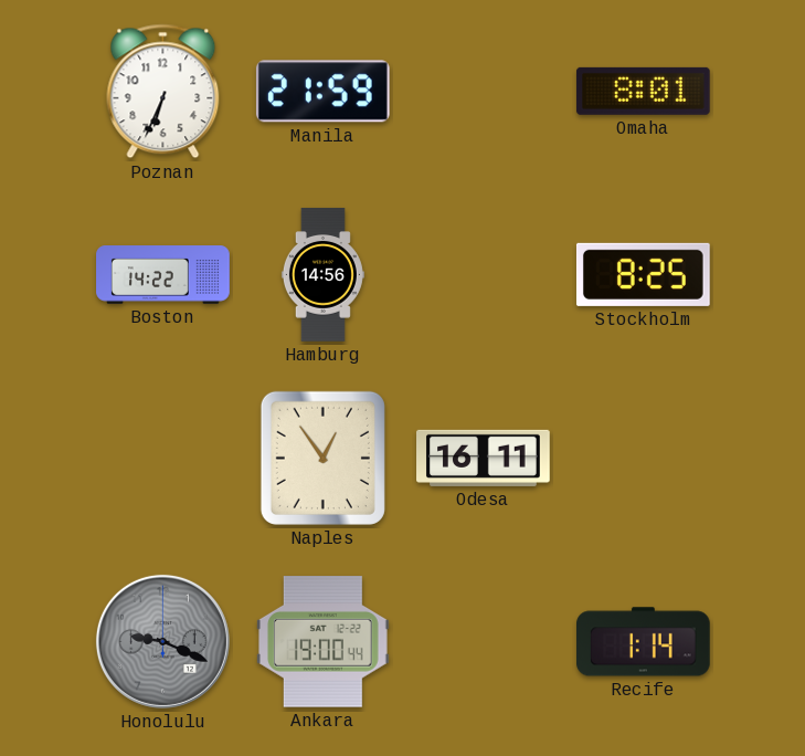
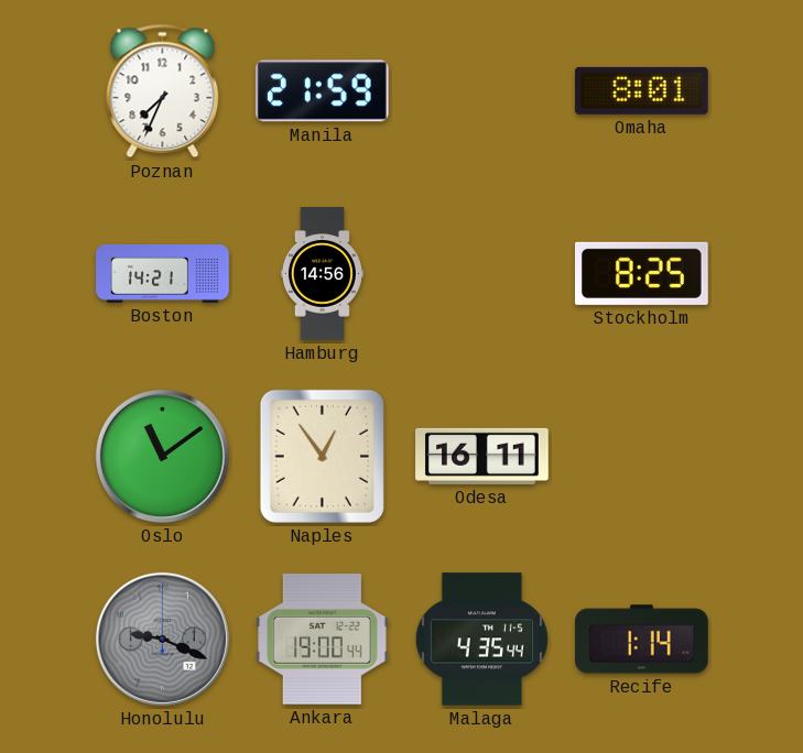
Poznan: 6:34 -> 7:34 (163, 91)
Boston: 14:22 -> 14:21 (163, 274)
Oslo: none -> 11:09 (162, 456)
Malaga: none -> 4:35 (481, 640)
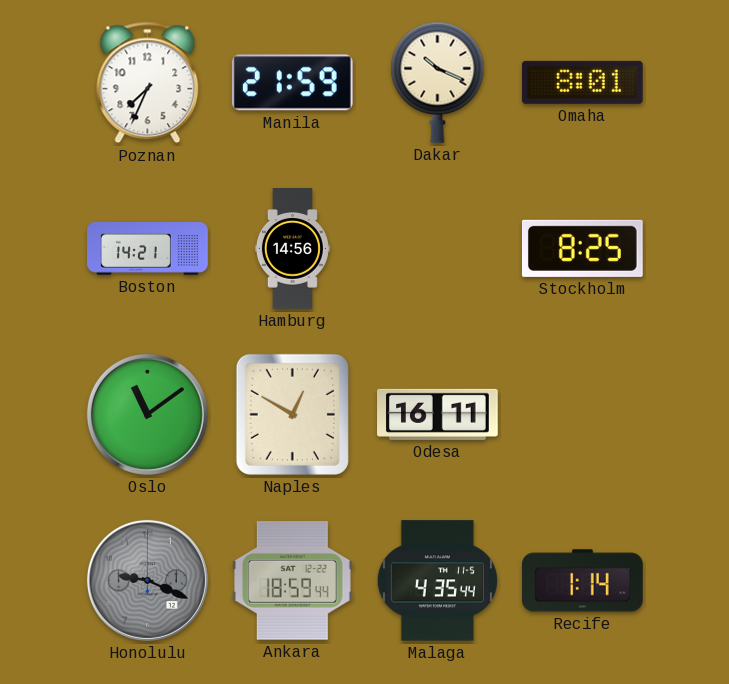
Dakar: none -> 10:19 (438, 82)
Naples: 12:54 -> 12:50 (292, 414)
Ankara: 19:00 -> 18:59 (293, 581)
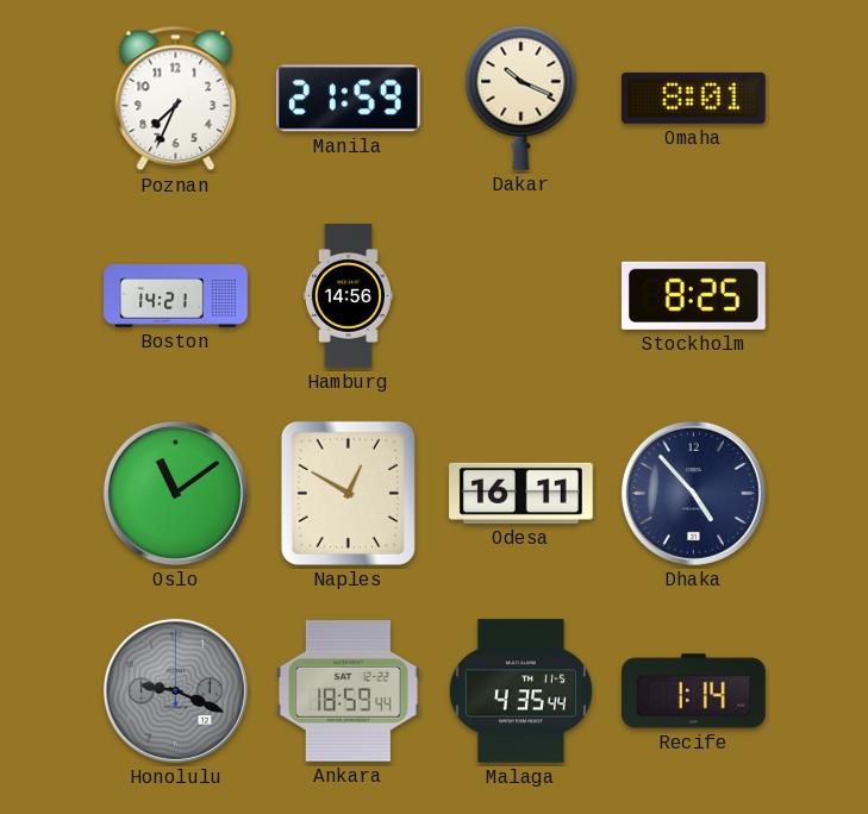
Dhaka: none -> 4:53 (693, 493)
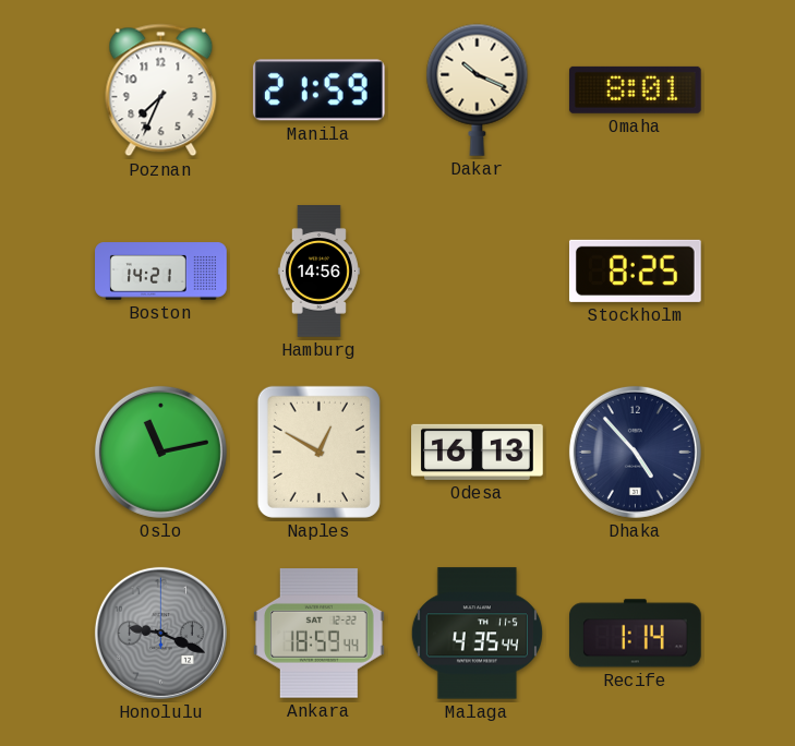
Oslo: 11:09 -> 11:13 (160, 452)
Odesa: 16:11 -> 16:13 (478, 452)
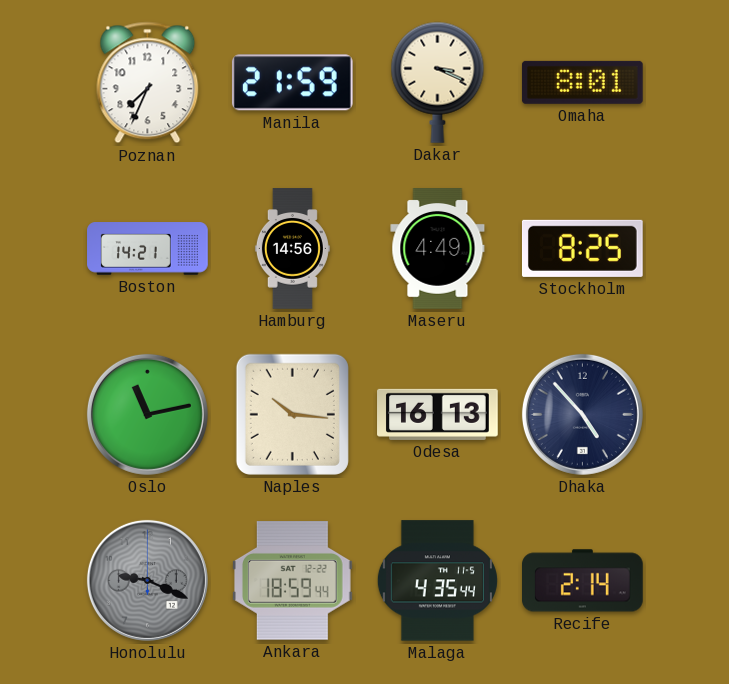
Dakar: 10:19 -> 3:19 (438, 82)
Maseru: none -> 4:49 (438, 249)
Naples: 12:50 -> 10:16 (292, 414)
Recife: 1:14 -> 2:14 (583, 581)
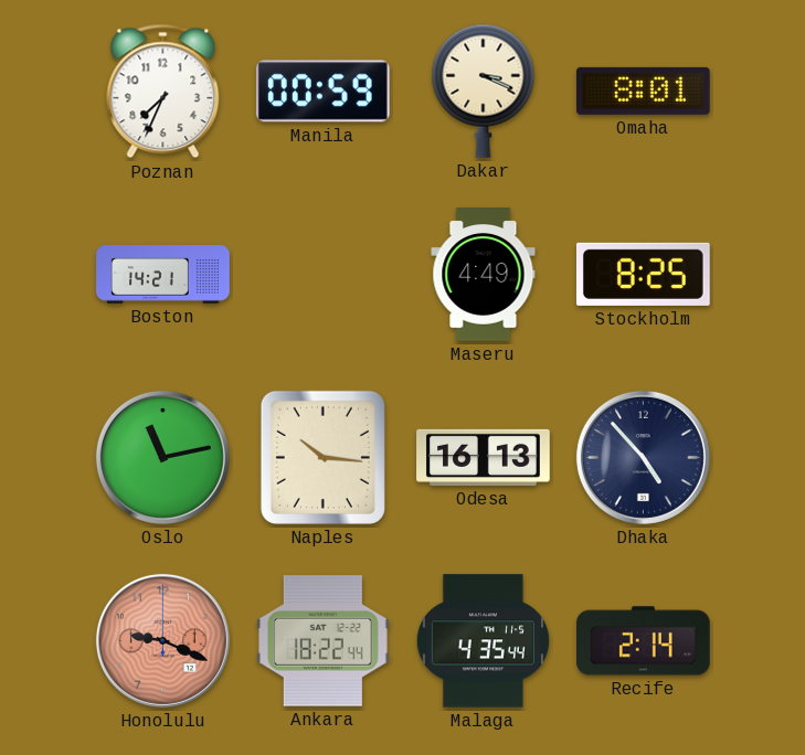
Manila: 21:59 -> 00:59 (322, 92)
Hamburg: 14:56 -> none (292, 249)
Honolulu dial: grey -> salmon (162, 640)
Ankara: 18:59 -> 18:22 (324, 641)
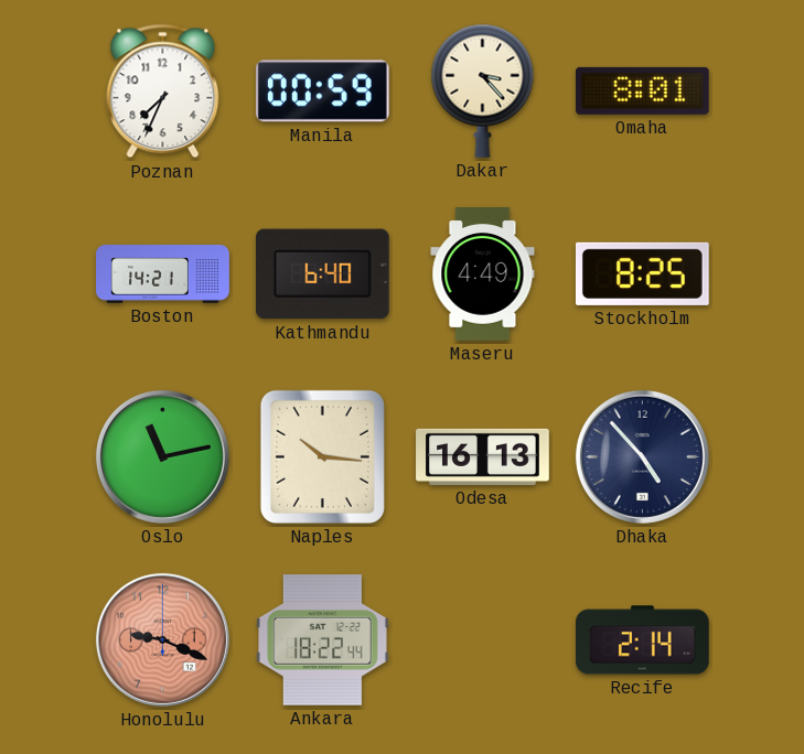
Dakar: 3:19 -> 3:23 (483, 90)
Kathmandu: none -> 6:40 (322, 274)
Malaga: 4:35 -> none (483, 641)
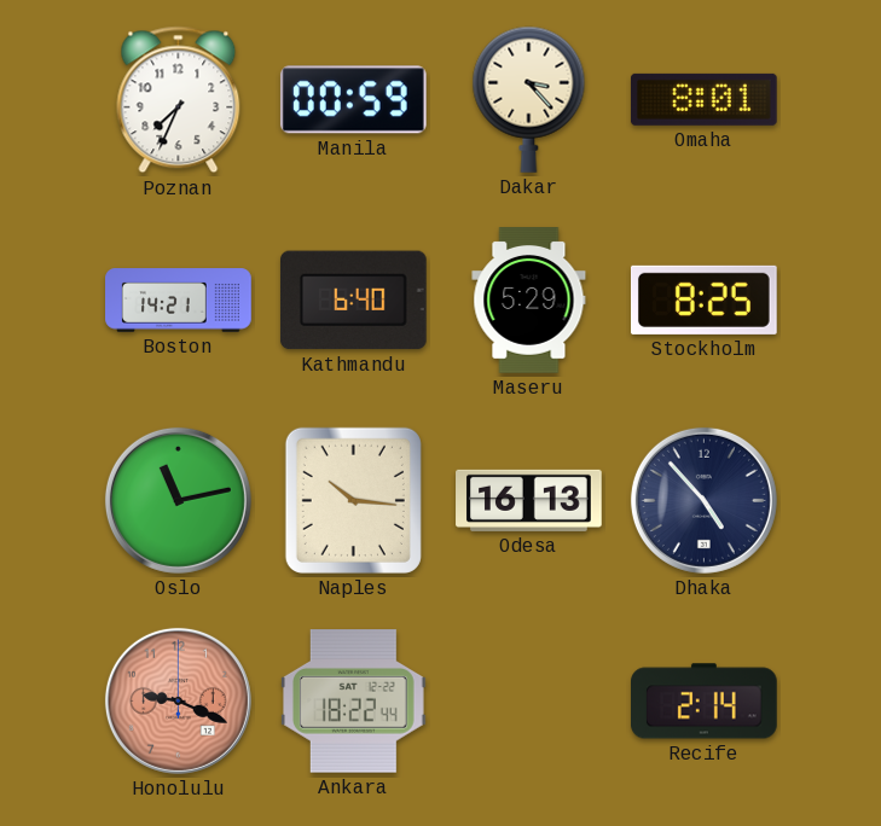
Maseru: 4:49 -> 5:29 (529, 301)
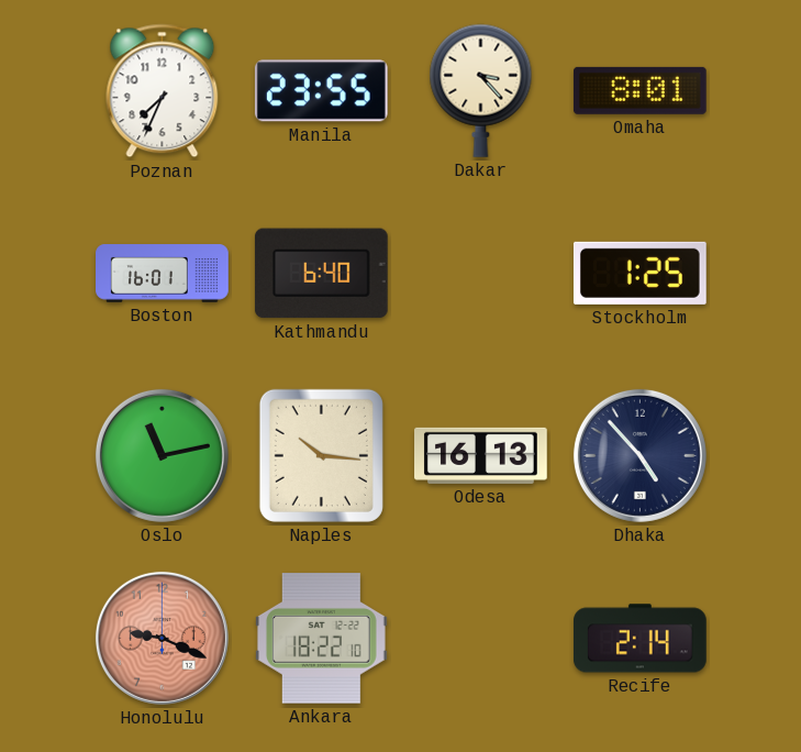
Manila: 00:59 -> 23:55 (321, 91)
Boston: 14:21 -> 16:01 (163, 274)
Maseru: 5:29 -> none (529, 301)
Stockholm: 8:25 -> 1:25 (639, 273)
Ankara: 18:22:44 -> 18:22:10 (322, 639)
